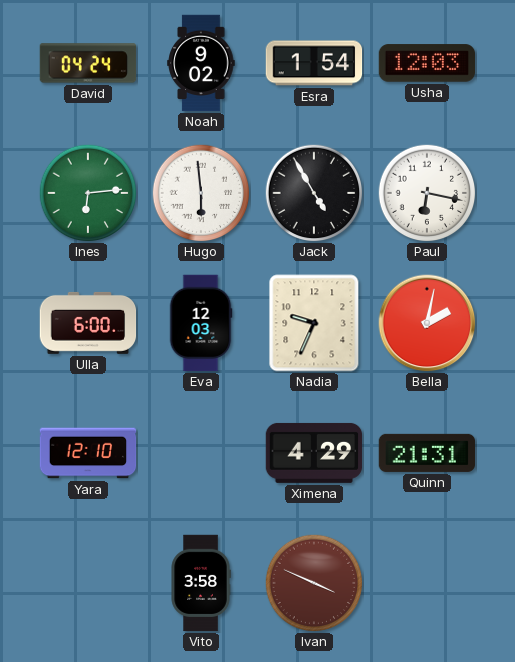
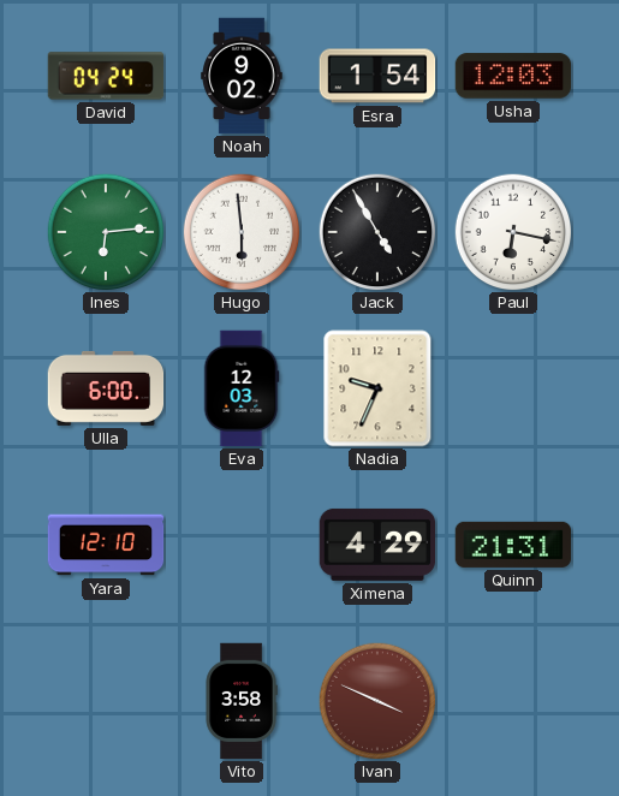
Bella: 2:02 -> none (427, 323)
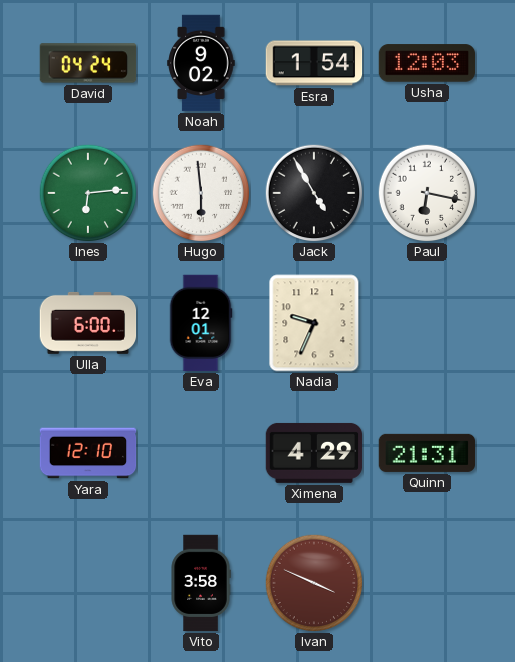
Eva: 12:03 -> 12:01 (201, 323)
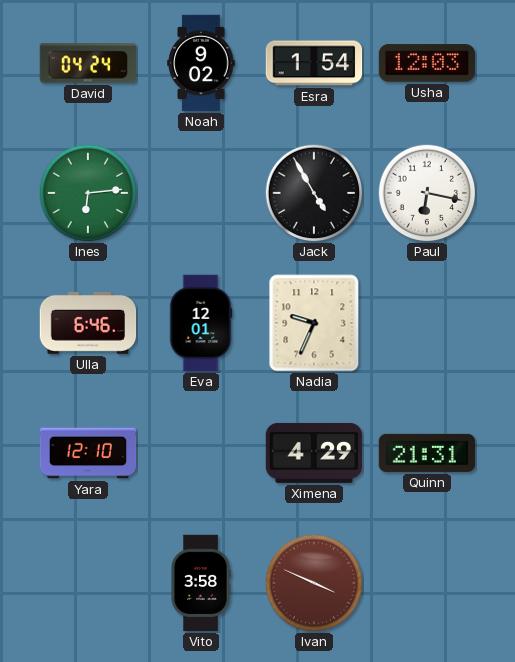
Hugo: 5:59 -> none (201, 193)
Ulla: 6:00 -> 6:46 (88, 323)
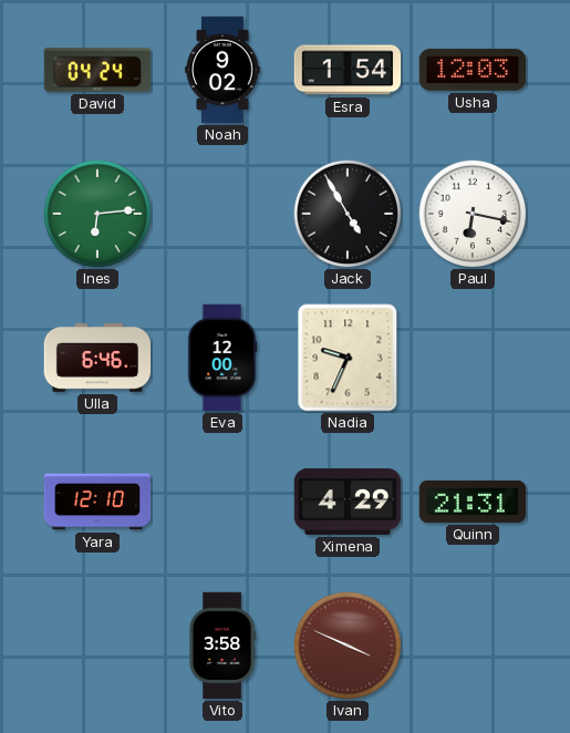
Eva: 12:01 -> 12:00 (222, 358)
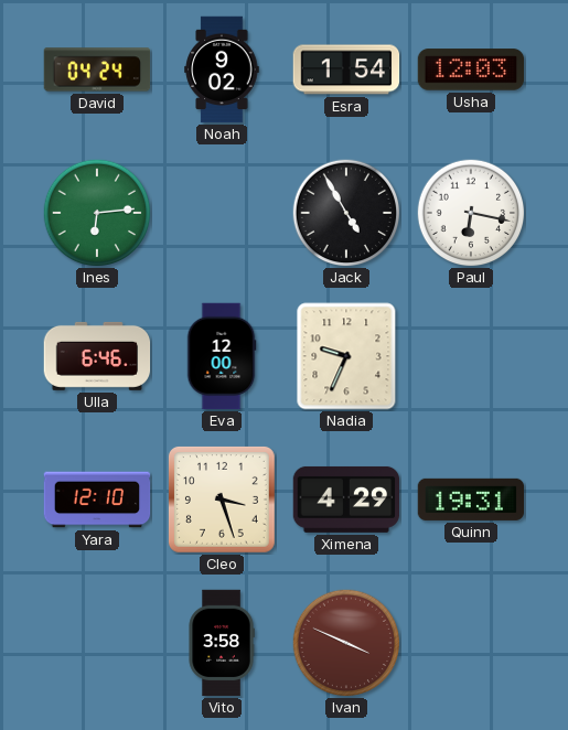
Cleo: none -> 3:27 (222, 500)
Quinn: 21:31 -> 19:31 (471, 500)
